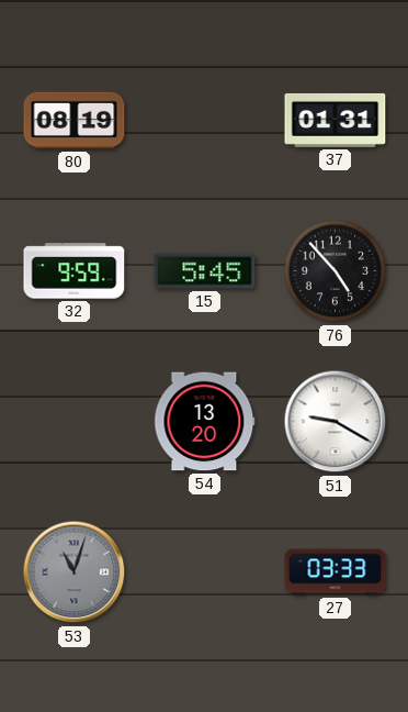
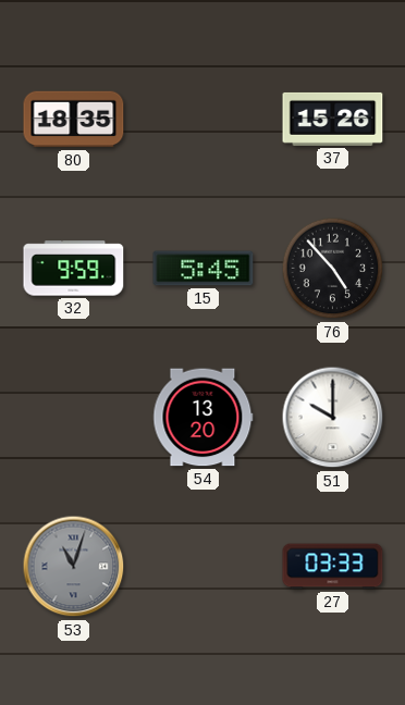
80: 08:19 -> 18:35 (74, 120)
37: 01:31 -> 15:26 (333, 119)
51: 9:20 -> 10:00 (333, 418)
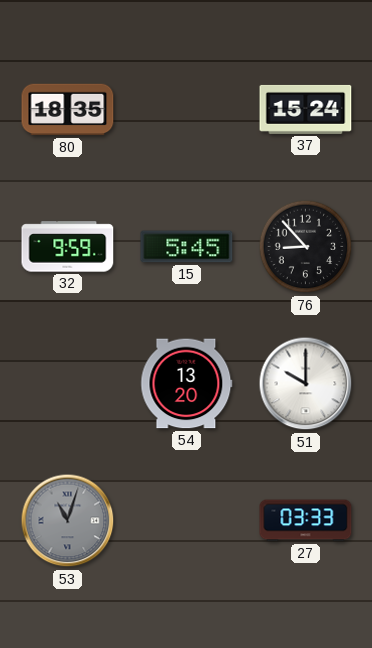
37: 15:26 -> 15:24 (306, 109)
76: 4:53 -> 8:53 (306, 247)
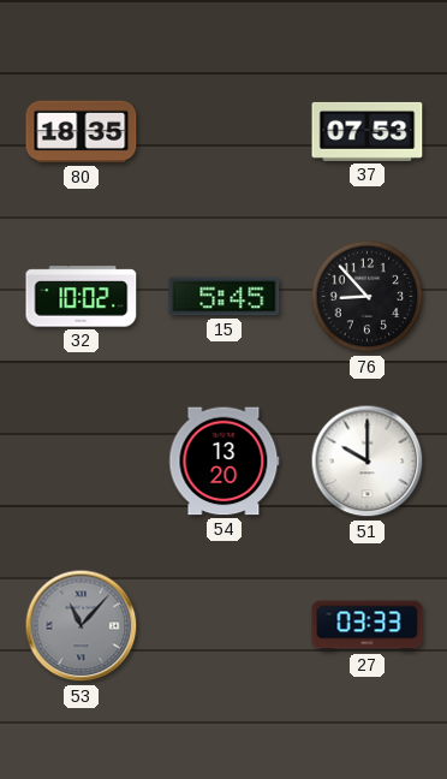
37: 15:24 -> 07:53 (368, 131)
32: 9:59 -> 10:02 (82, 297)
53: 11:03 -> 11:07 (82, 626)
